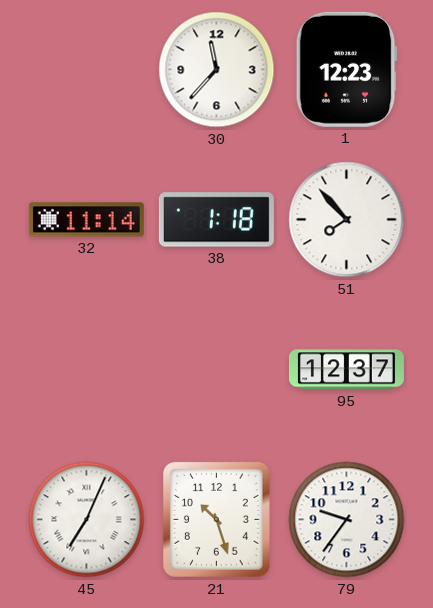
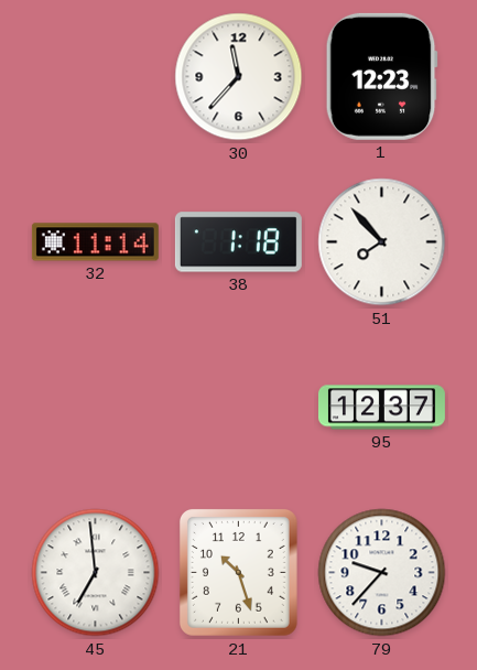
45: 7:04 -> 6:59 (96, 573)
79: 9:36 -> 9:37 (382, 573)
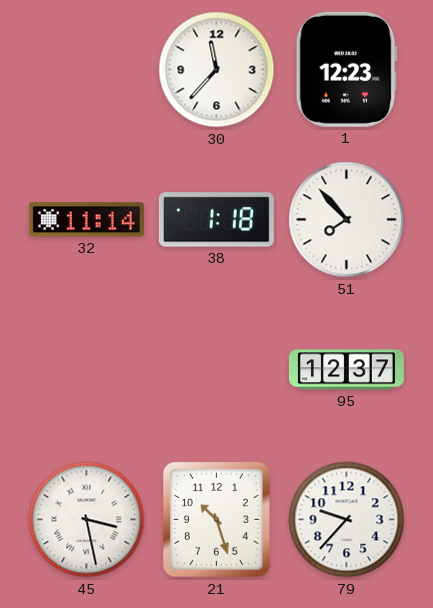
45: 6:59 -> 3:28 (87, 520)
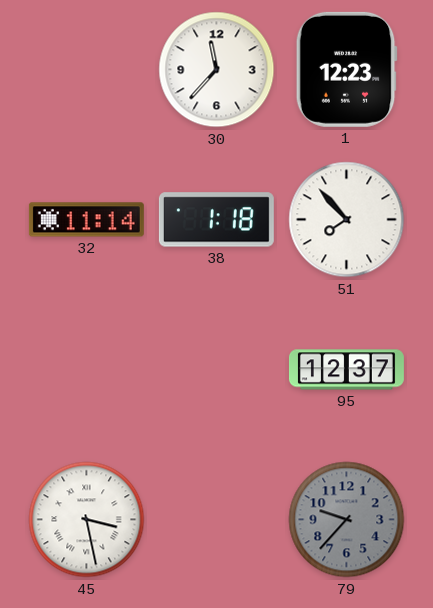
21: 10:27 -> none (216, 519)
79 dial: white -> grey (347, 520)
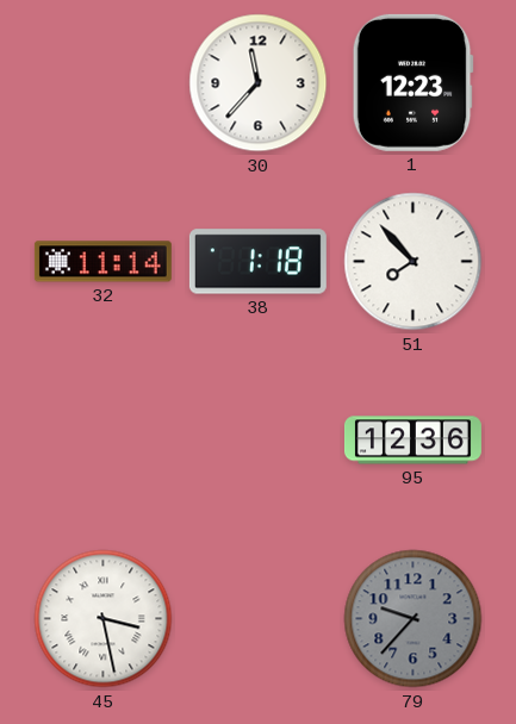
95: 12:37 -> 12:36 (412, 441)
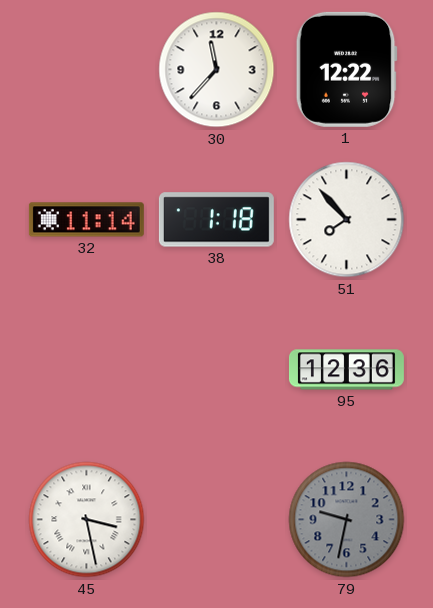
1: 12:23 -> 12:22 (346, 69)
79: 9:37 -> 9:32 (347, 520)
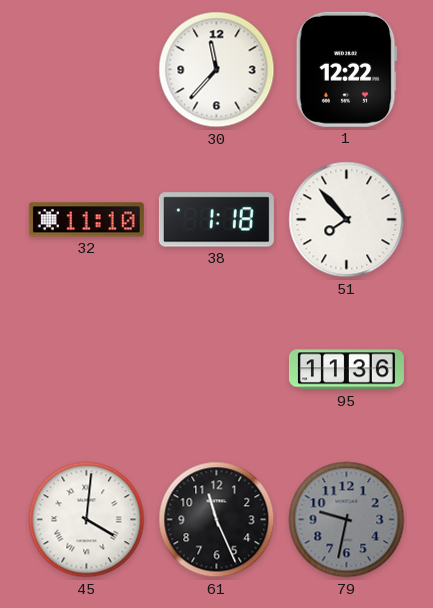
32: 11:14 -> 11:10 (86, 220)
95: 12:36 -> 11:36 (346, 370)
45: 3:28 -> 4:01 (87, 520)
61: none -> 11:26 (217, 520)
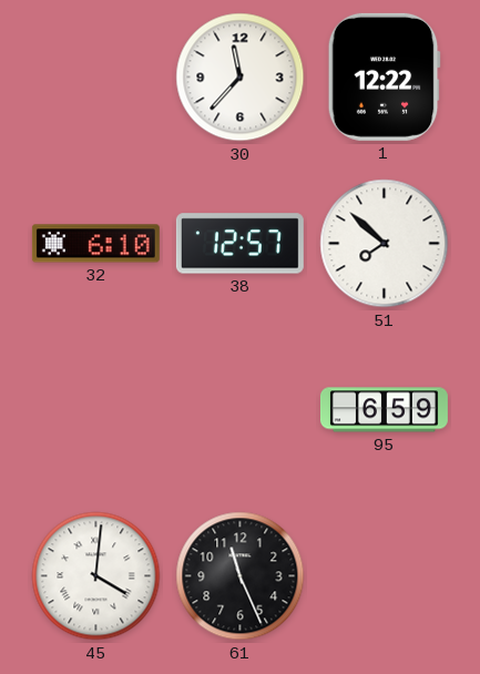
32: 11:10 -> 6:10 (95, 244)
38: 1:18 -> 12:57 (239, 244)
51: 7:53 -> 7:52 (385, 244)
95: 11:36 -> 6:59 (384, 410)
79: 9:32 -> none (347, 520)
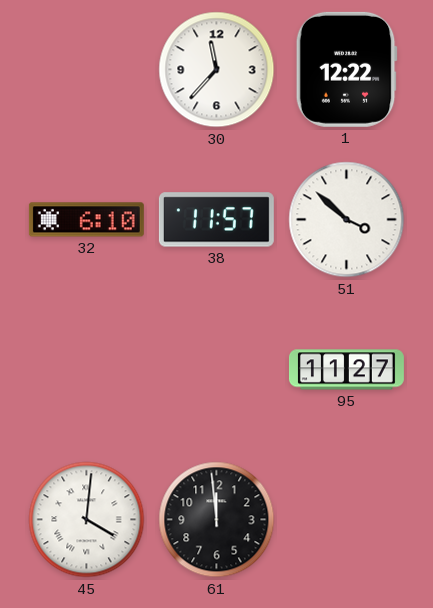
38: 12:57 -> 11:57 (216, 220)
51: 7:52 -> 3:52 (347, 220)
95: 6:59 -> 11:27 (346, 370)
61: 11:26 -> 11:59 (217, 520)
